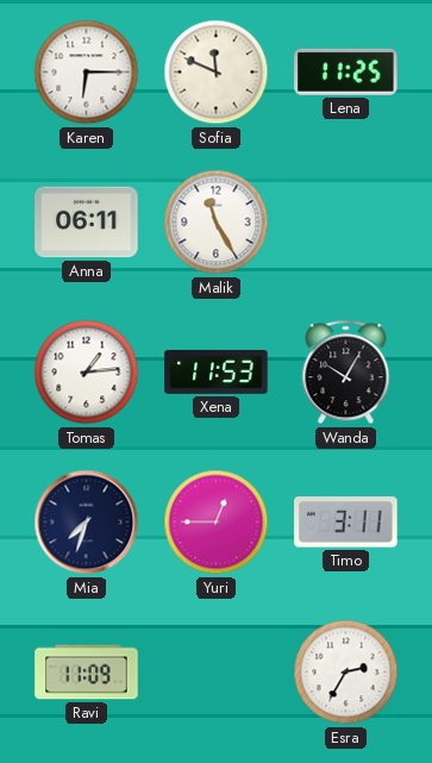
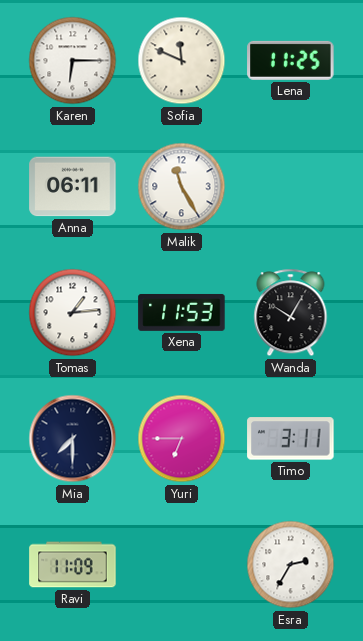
Mia: 7:33 -> 7:30 (73, 439)
Yuri: 12:45 -> 6:45 (182, 439)
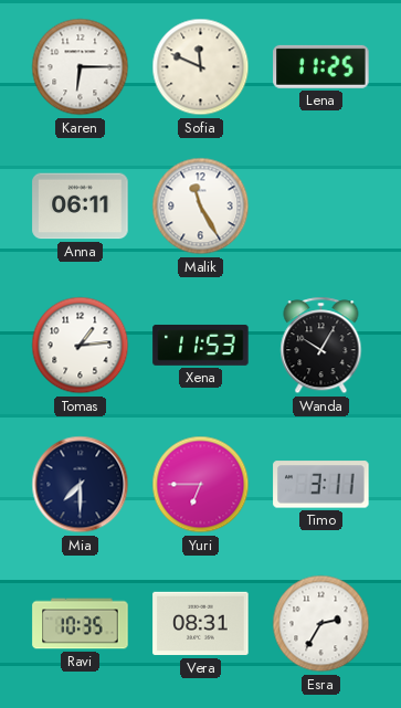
Ravi: 11:09 -> 10:35 (81, 624)
Vera: none -> 08:31 (201, 624)
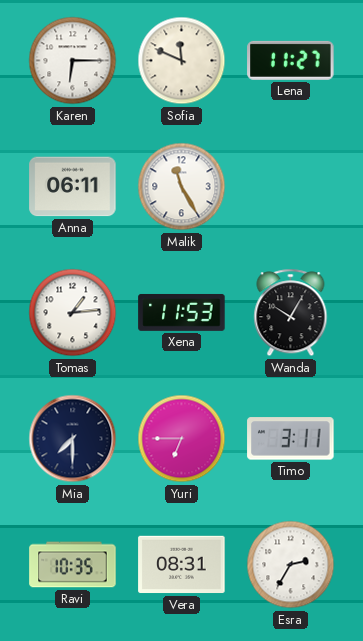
Lena: 11:25 -> 11:27 (291, 60)
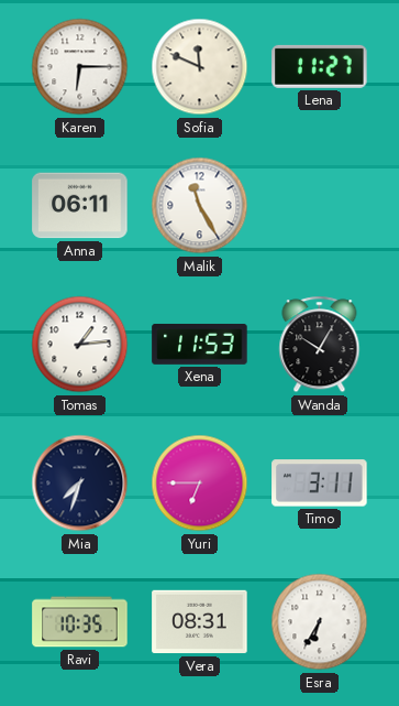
Mia: 7:30 -> 7:33 (80, 484)
Esra: 2:35 -> 6:35 (320, 622)
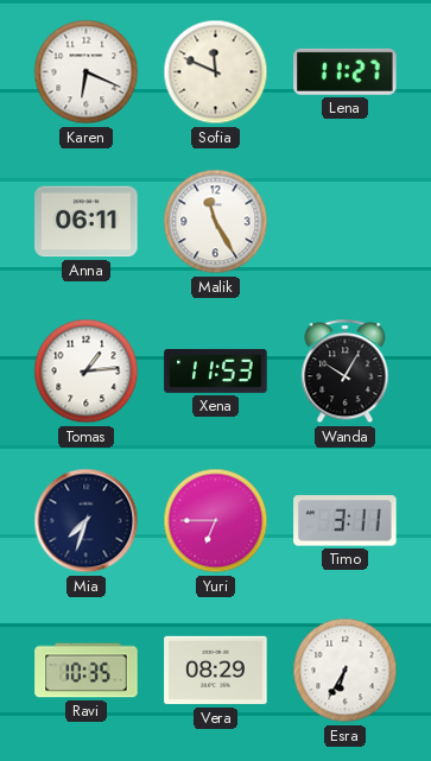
Karen: 6:15 -> 6:19 (87, 72)
Vera: 08:31 -> 08:29 (216, 671)
